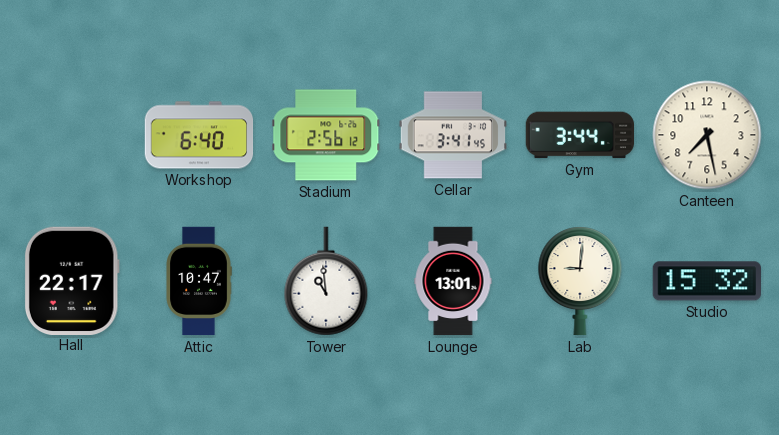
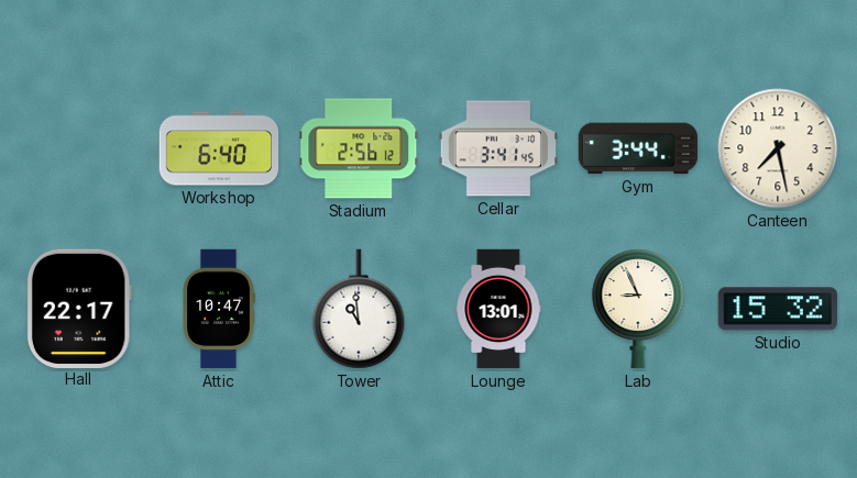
Lab: 9:01 -> 8:56 (638, 309)
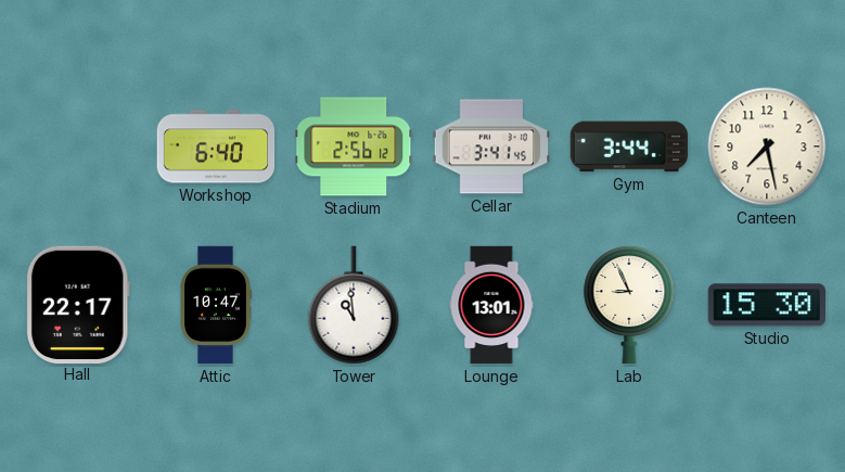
Studio: 15:32 -> 15:30 (766, 305)
